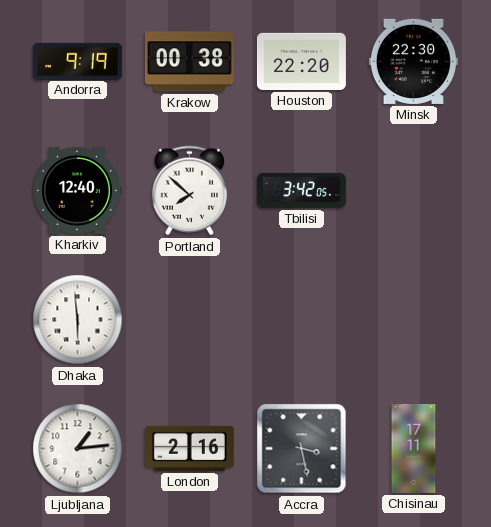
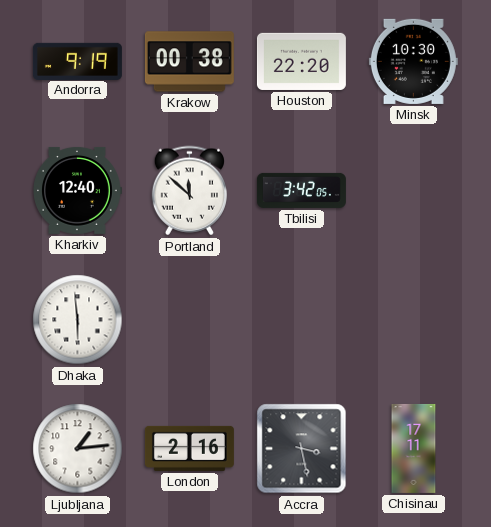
Minsk: 22:30 -> 10:30 (413, 61)
Portland: 7:52 -> 11:52 (189, 191)
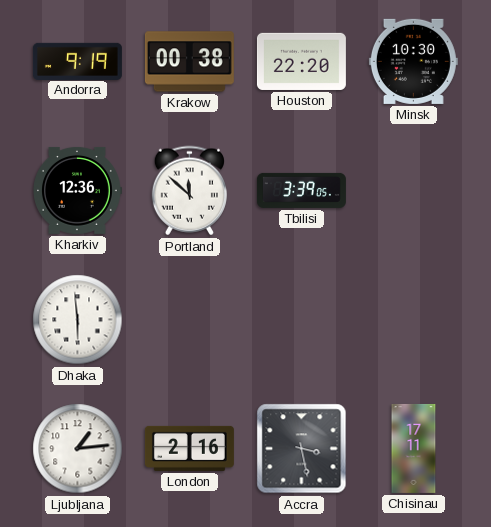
Kharkiv: 12:40 -> 12:36 (78, 190)
Tbilisi: 3:42 -> 3:39 (301, 190)
